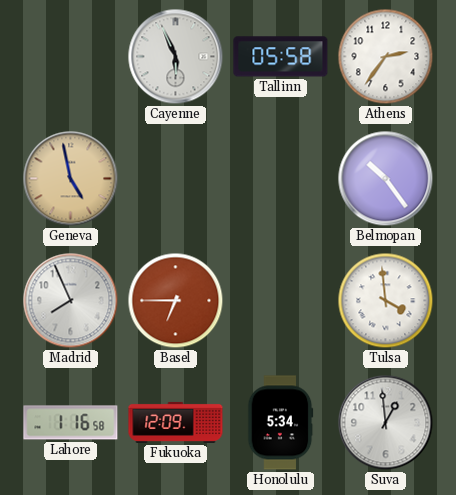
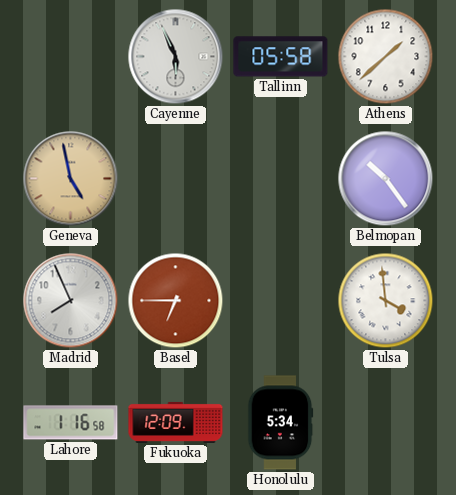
Athens: 2:36 -> 1:38 (386, 57)
Suva: 12:59 -> none (386, 423)
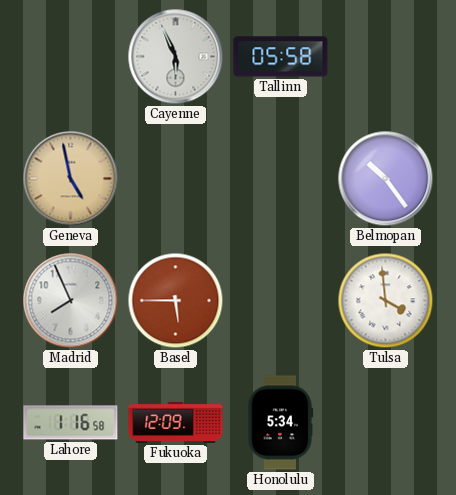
Athens: 1:38 -> none (386, 57)
Basel: 6:45 -> 5:45 (176, 301)
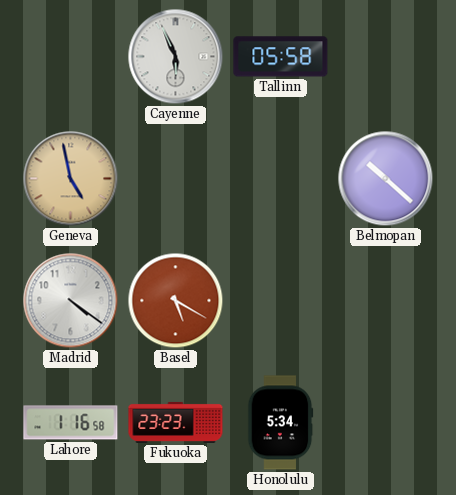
Belmopan: 10:24 -> 10:22 (386, 179)
Madrid: 7:56 -> 4:21 (71, 301)
Basel: 5:45 -> 5:20 (176, 301)
Tulsa: 3:59 -> none (386, 301)
Fukuoka: 12:09 -> 23:23 (176, 422)
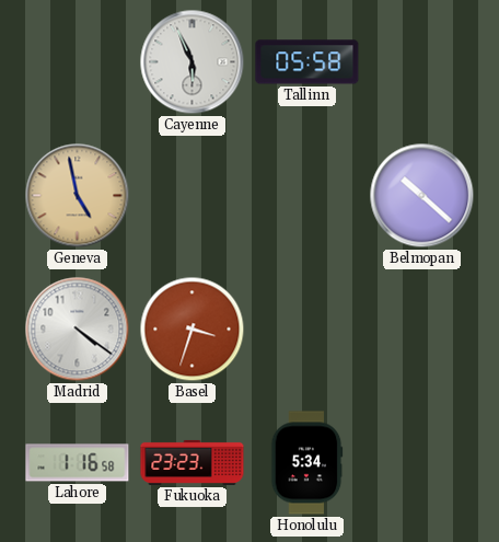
Basel: 5:20 -> 3:33 (193, 330)
